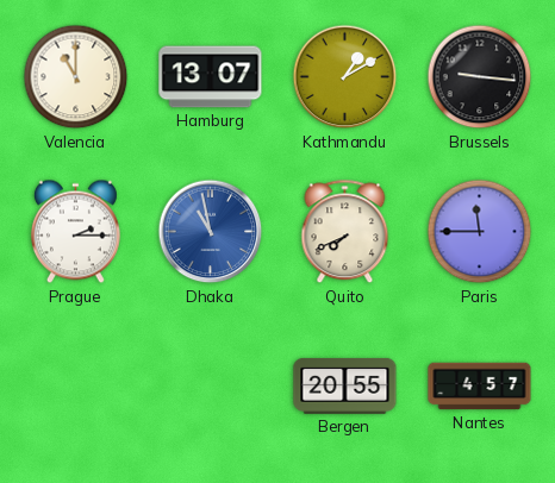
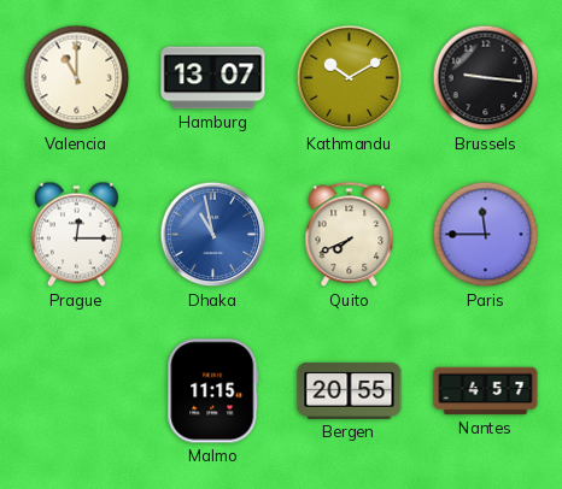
Kathmandu: 1:10 -> 10:10 (350, 78)
Prague: 2:15 -> 12:15 (76, 235)
Malmo: none -> 11:15 (213, 391)
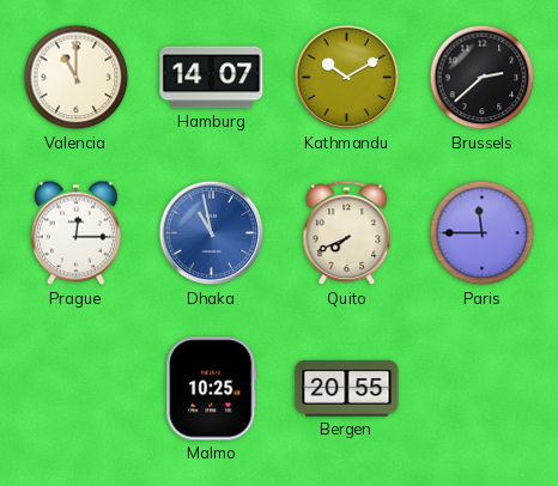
Hamburg: 13:07 -> 14:07 (212, 78)
Brussels: 9:16 -> 2:38 (483, 78)
Malmo: 11:15 -> 10:25 (212, 389)
Nantes: 4:57 -> none (486, 391)
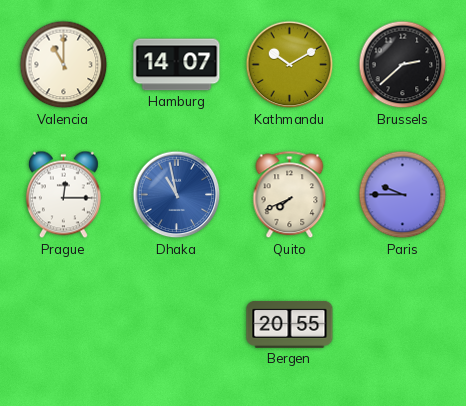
Paris: 11:45 -> 9:45 (403, 195)
Malmo: 10:25 -> none (212, 389)
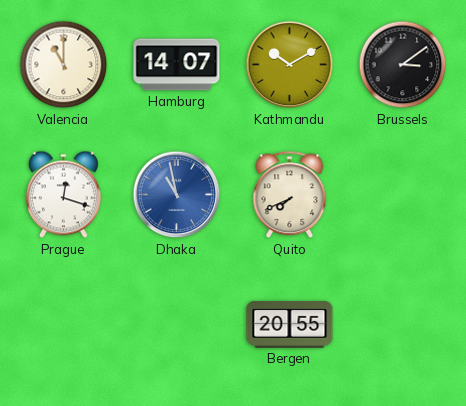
Brussels: 2:38 -> 3:09 (403, 65)
Prague: 12:15 -> 12:18 (63, 195)
Paris: 9:45 -> none (403, 195)
